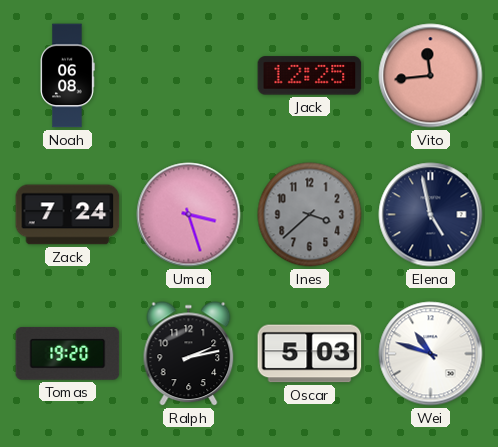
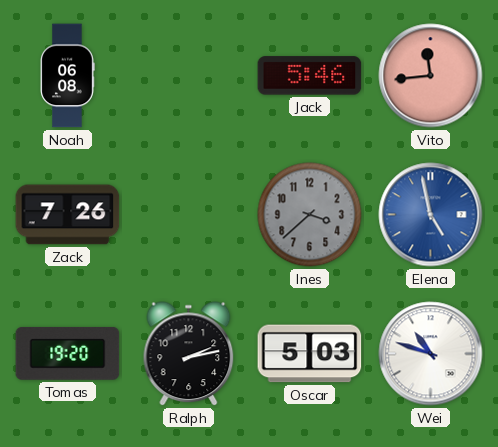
Jack: 12:25 -> 5:46 (310, 76)
Zack: 7:24 -> 7:26 (68, 215)
Uma: 3:27 -> none (189, 215)
Elena dial: navy -> blue (431, 215)
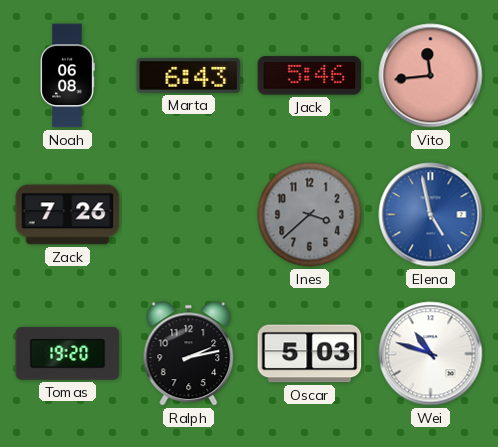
Marta: none -> 6:43 (189, 76)
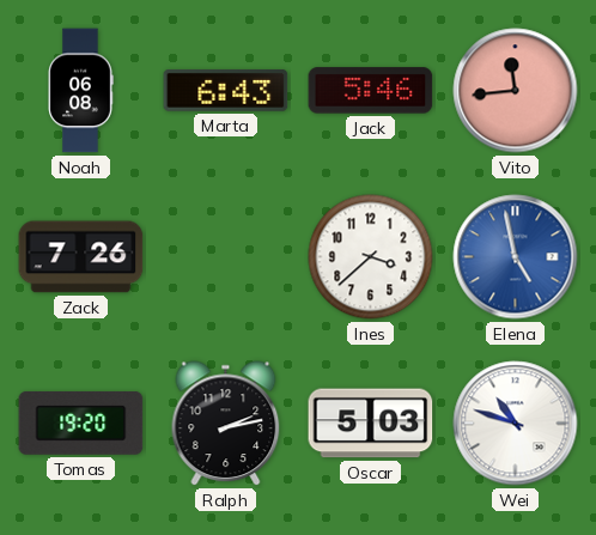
Ines dial: grey -> white (371, 257)
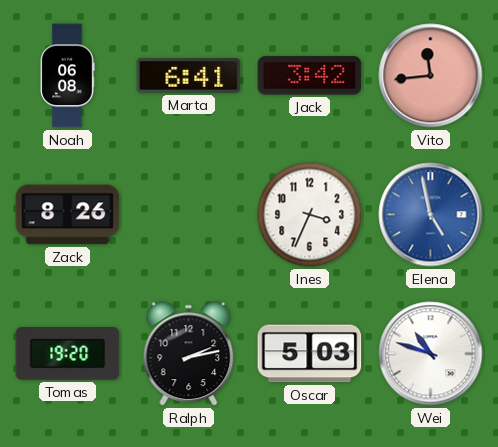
Marta: 6:43 -> 6:41 (189, 76)
Jack: 5:46 -> 3:42 (310, 76)
Zack: 7:26 -> 8:26 (68, 215)
Ines: 3:38 -> 3:34 (310, 215)
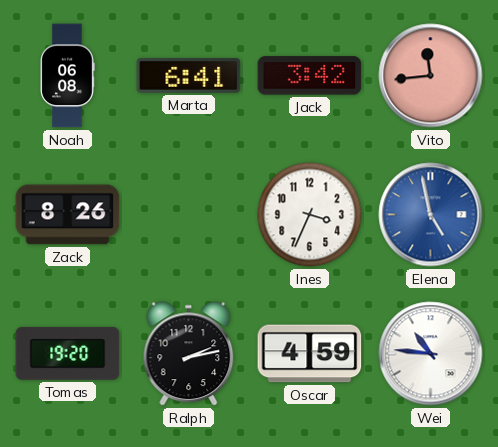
Oscar: 5:03 -> 4:59 (310, 354)
Wei: 10:48 -> 10:46 (431, 354)
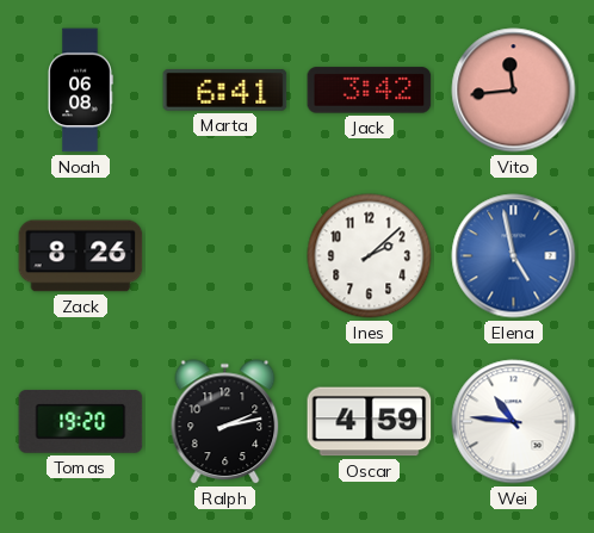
Ines: 3:34 -> 2:08 (370, 256)
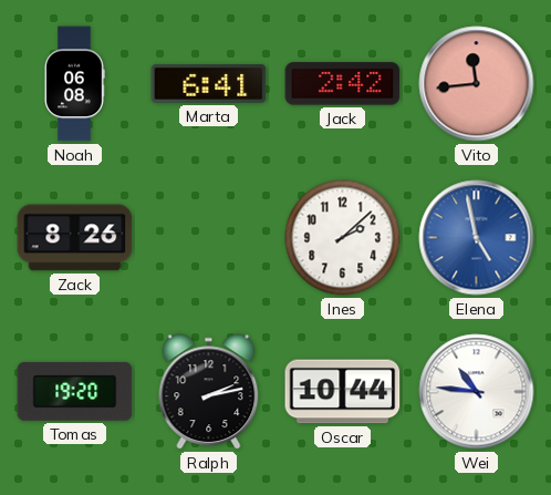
Jack: 3:42 -> 2:42 (343, 84)
Oscar: 4:59 -> 10:44 (343, 392)
